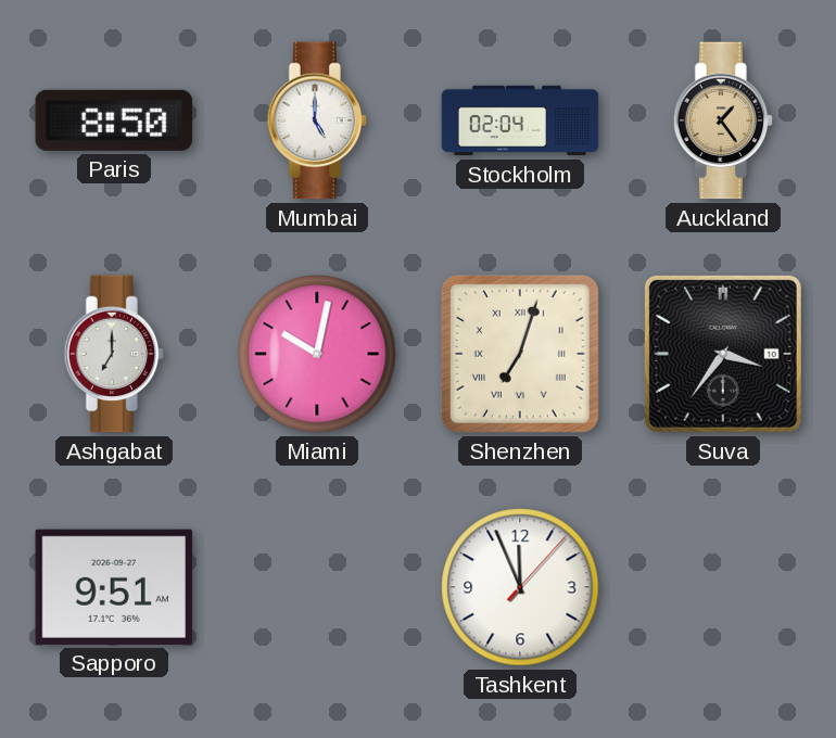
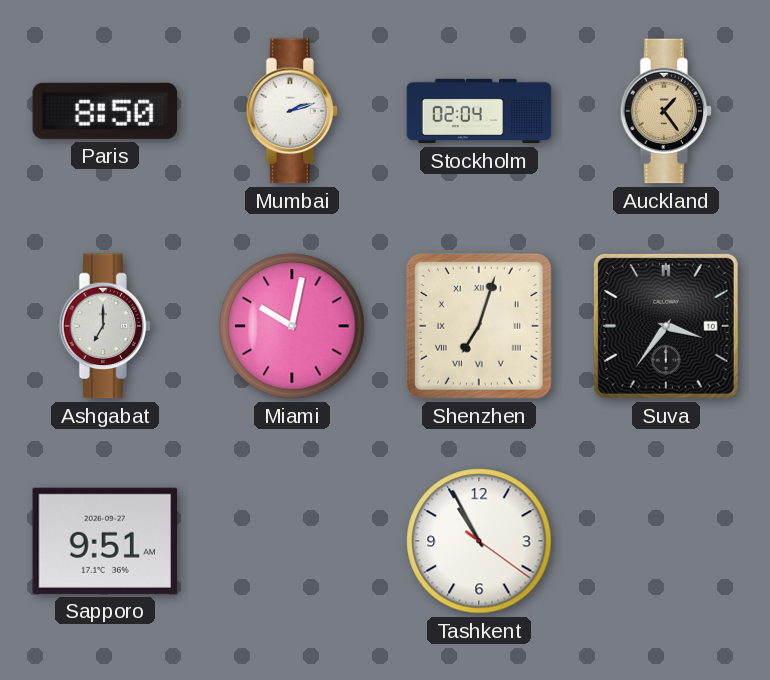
Mumbai: 5:00 -> 2:12 (292, 111)
Tashkent: 11:56 -> 10:55 (479, 541)
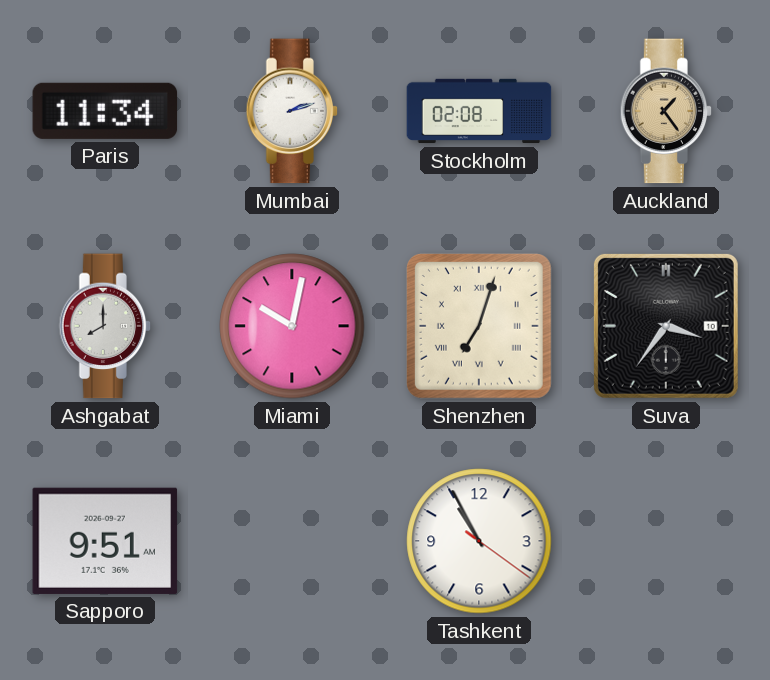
Paris: 8:50 -> 11:34 (105, 111)
Stockholm: 02:04 -> 02:08 (479, 111)
Ashgabat: 7:00 -> 8:00 (105, 326)
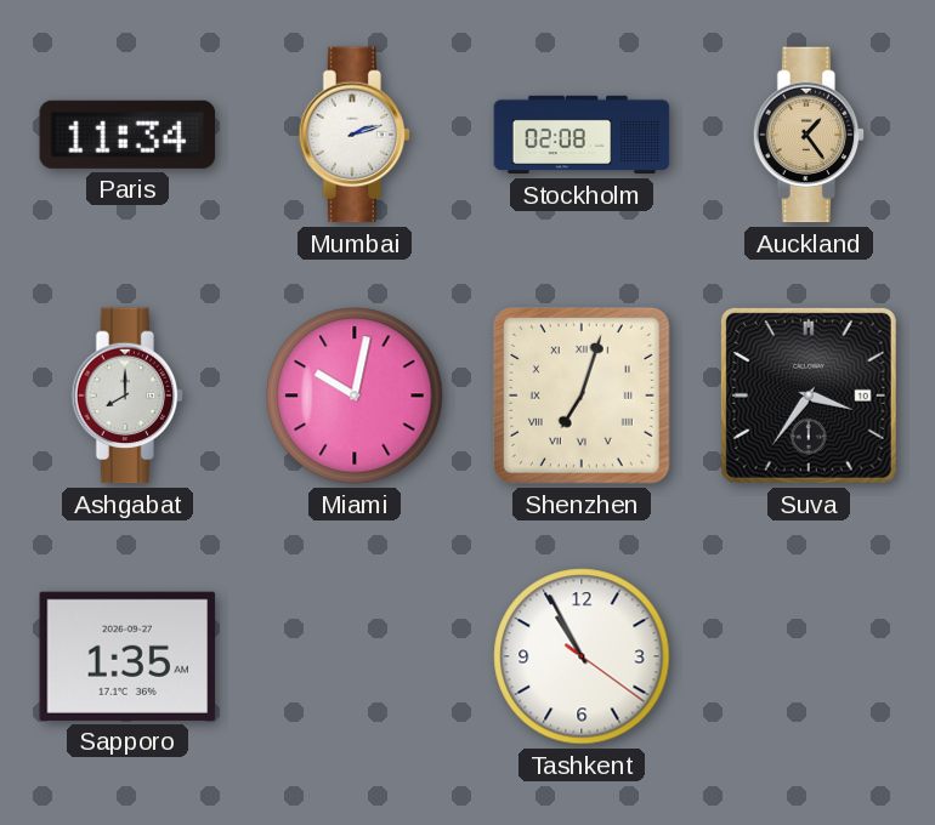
Sapporo: 9:51 -> 1:35 (127, 656)
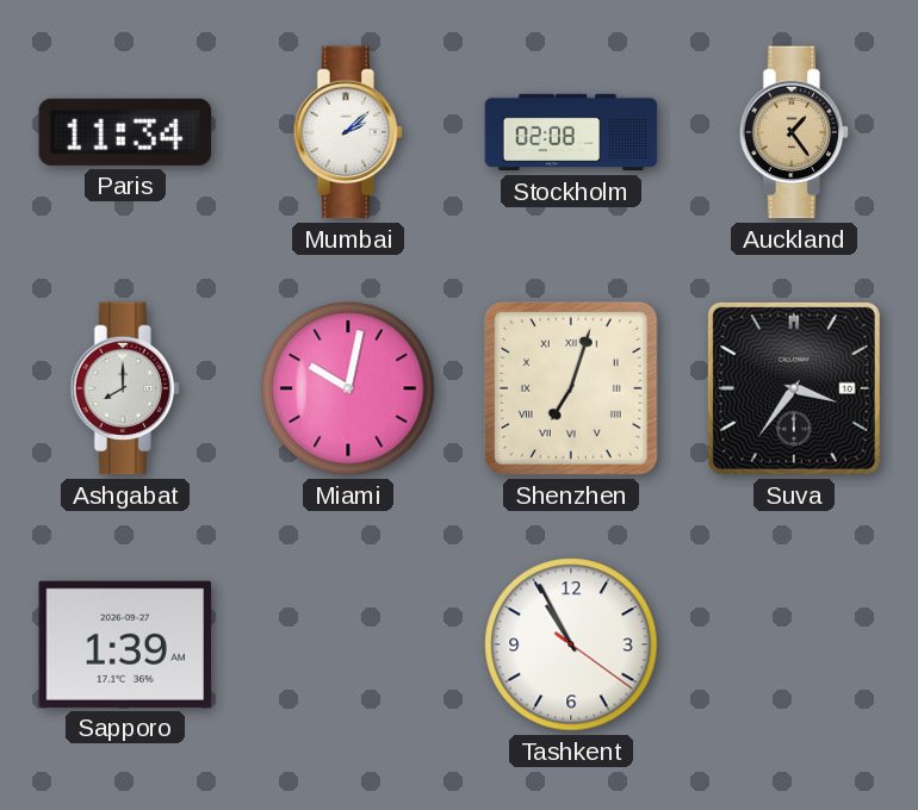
Mumbai: 2:12 -> 2:08 (348, 132)
Sapporo: 1:35 -> 1:39 (125, 644)
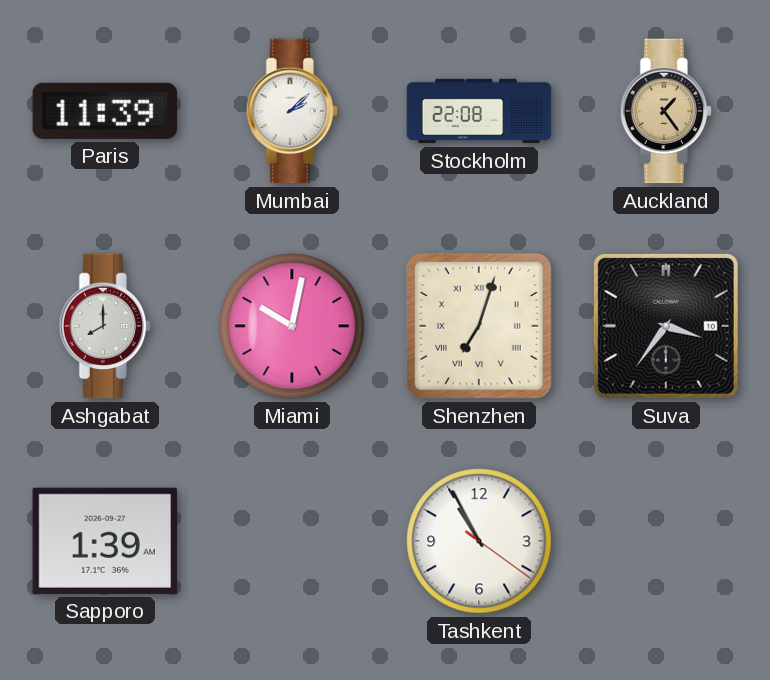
Paris: 11:34 -> 11:39 (105, 111)
Stockholm: 02:08 -> 22:08 (479, 111)
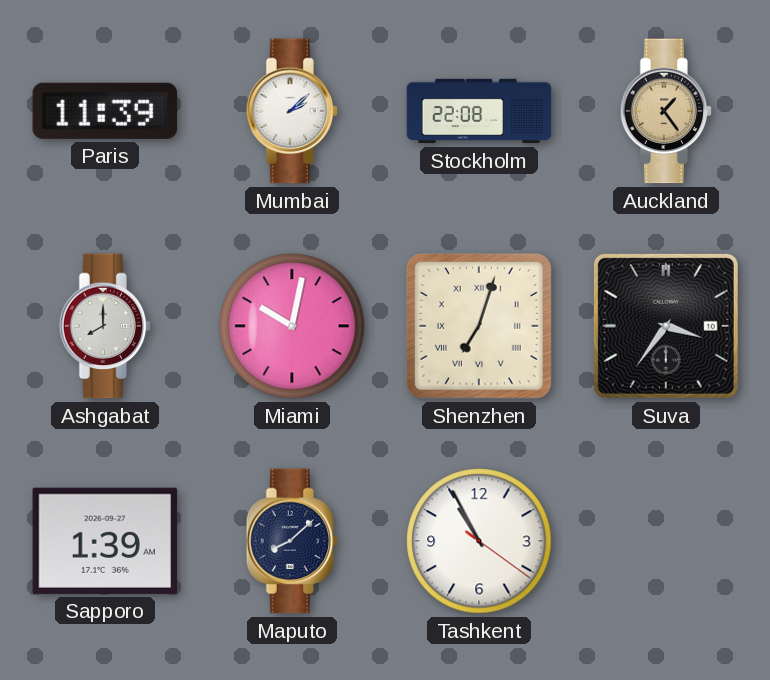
Maputo: none -> 8:08 (292, 541)
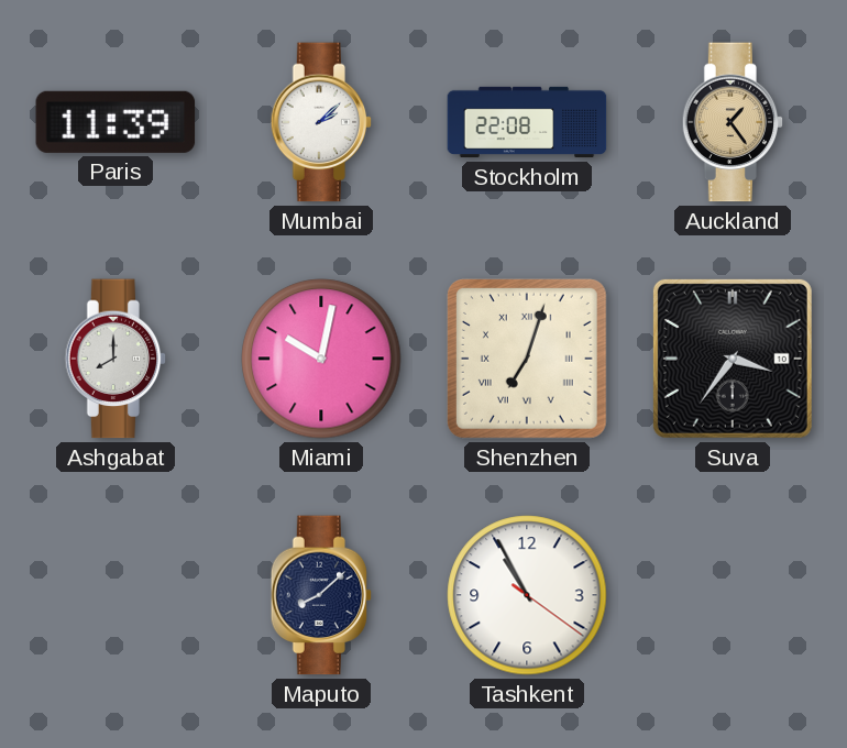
Sapporo: 1:39 -> none (105, 541)
